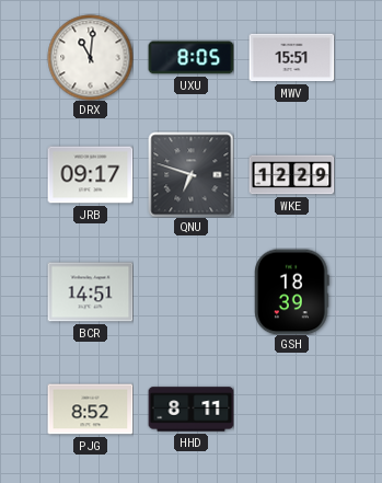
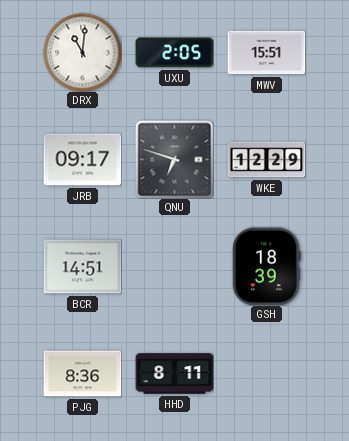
UXU: 8:05 -> 2:05 (174, 53)
PJG: 8:52 -> 8:36 (82, 374)
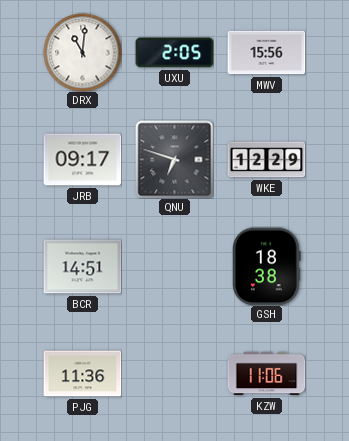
MWV: 15:51 -> 15:56 (266, 53)
GSH: 18:39 -> 18:38 (267, 266)
PJG: 8:36 -> 11:36 (82, 374)
HHD: 8:11 -> none (174, 374)
KZW: none -> 11:06 (266, 374)
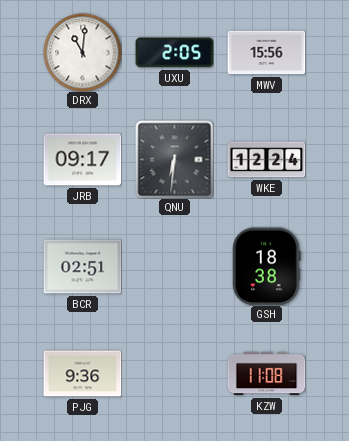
QNU: 6:48 -> 6:31 (174, 159)
WKE: 12:29 -> 12:24 (266, 160)
BCR: 14:51 -> 02:51 (82, 267)
PJG: 11:36 -> 9:36 (82, 374)
KZW: 11:06 -> 11:08 (266, 374)
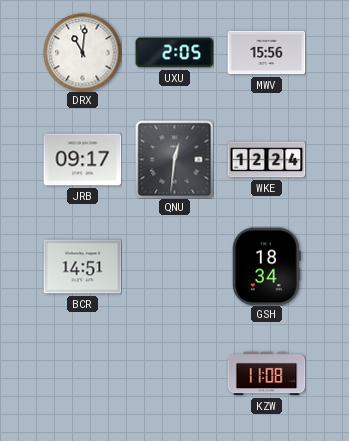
QNU: 6:31 -> 12:31 (174, 159)
BCR: 02:51 -> 14:51 (82, 267)
GSH: 18:38 -> 18:34 (267, 266)
PJG: 9:36 -> none (82, 374)
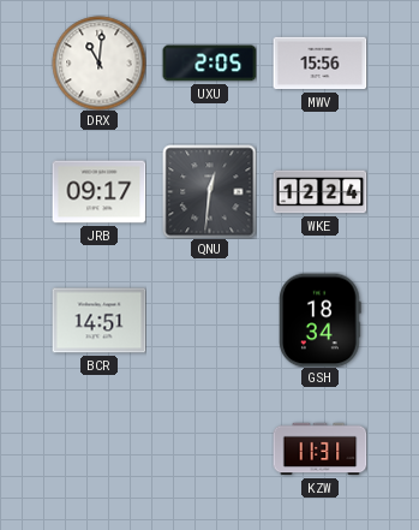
KZW: 11:08 -> 11:31 (319, 449)
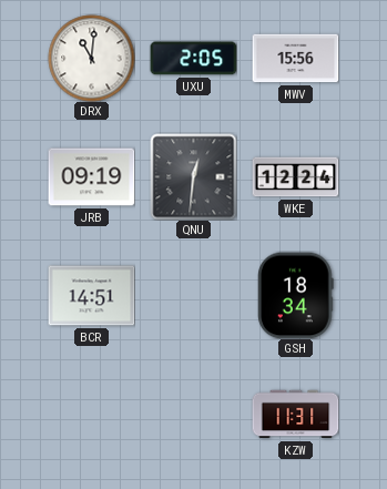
JRB: 09:17 -> 09:19 (91, 177)
